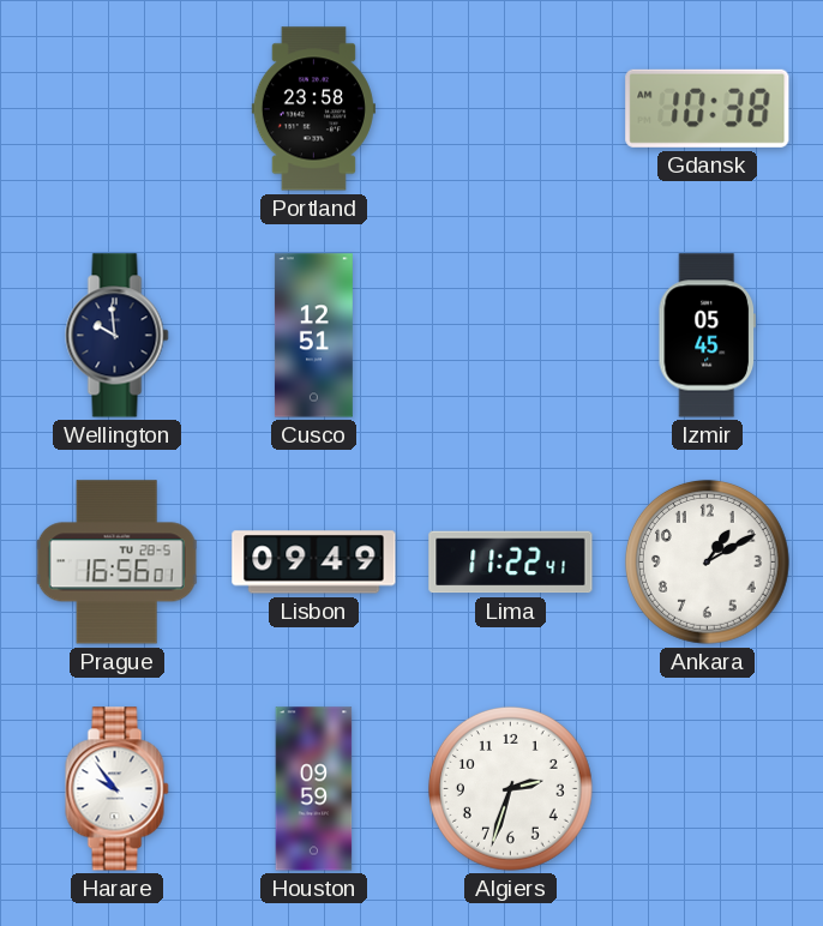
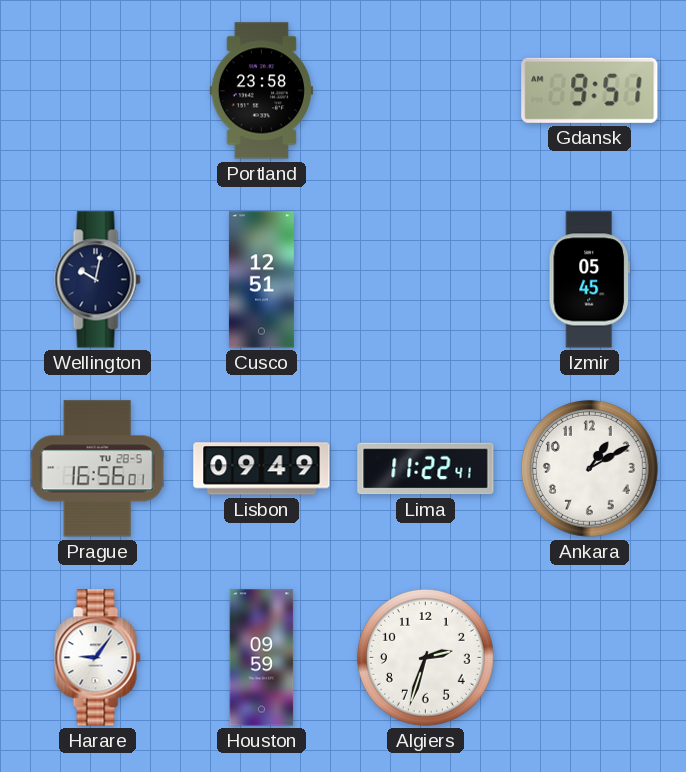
Gdansk: 10:38 -> 9:51 (590, 90)
Wellington: 9:59 -> 10:02 (98, 280)
Harare: 9:54 -> 9:06 (98, 658)
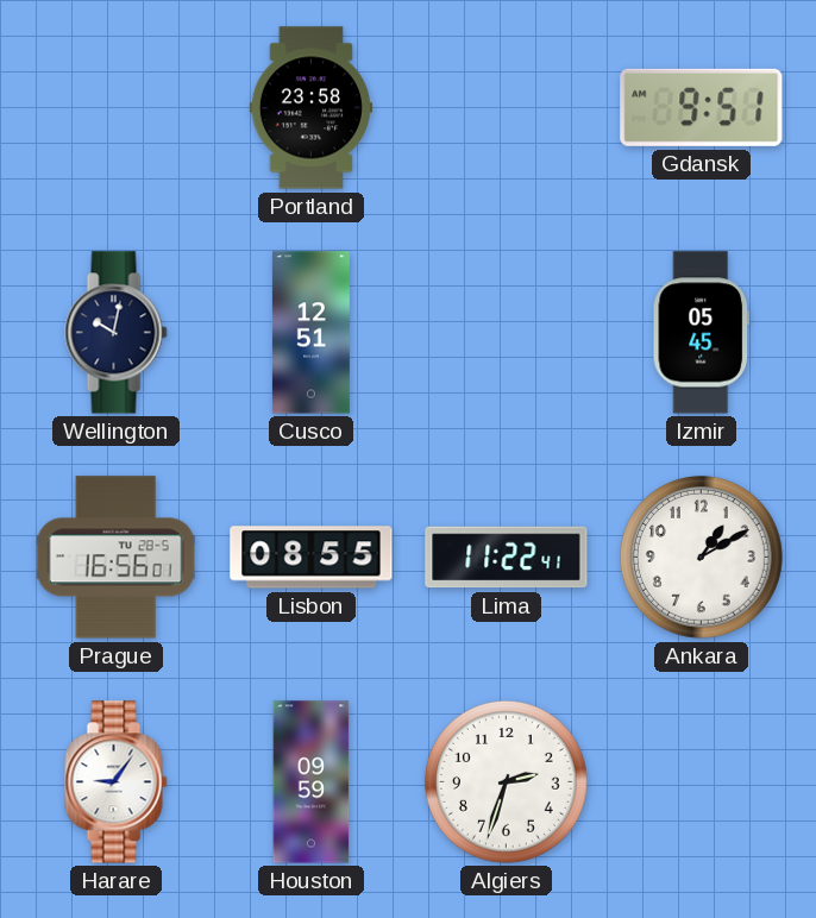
Lisbon: 09:49 -> 08:55 (312, 558)
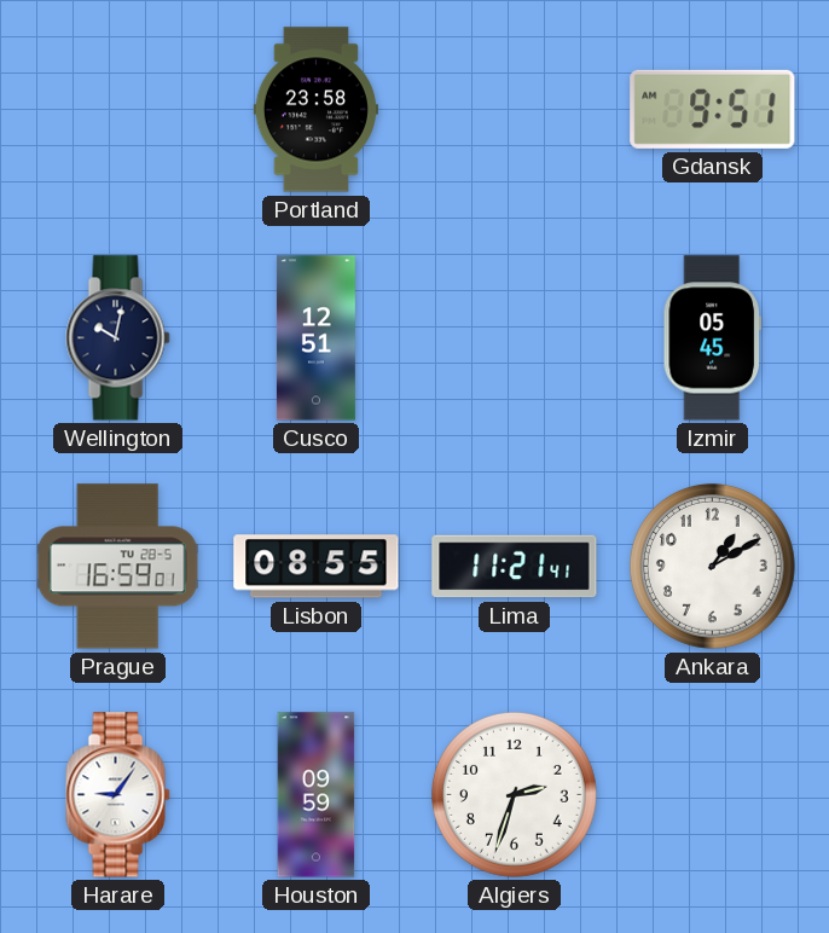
Prague: 16:56 -> 16:59 (118, 567)
Lima: 11:22 -> 11:21 (515, 567)
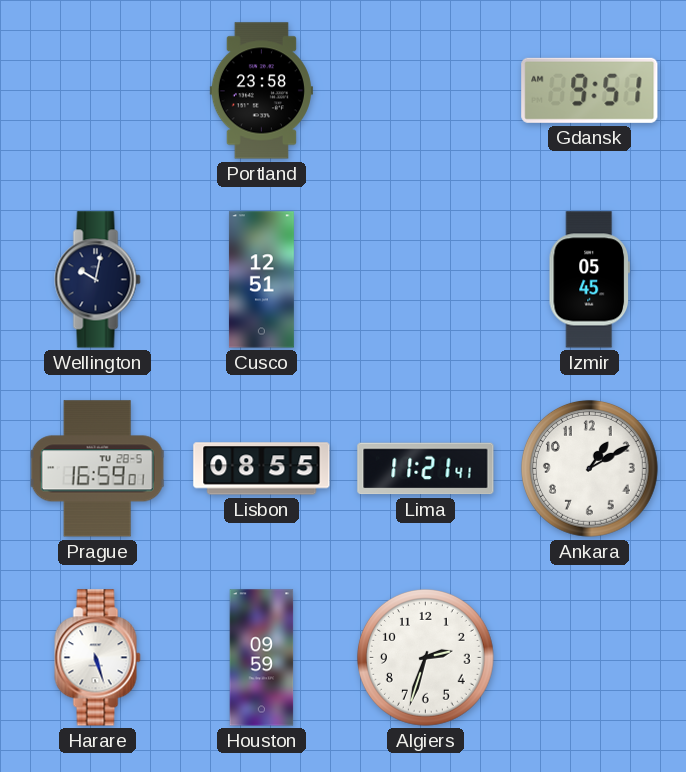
Harare: 9:06 -> 5:27 (98, 658)
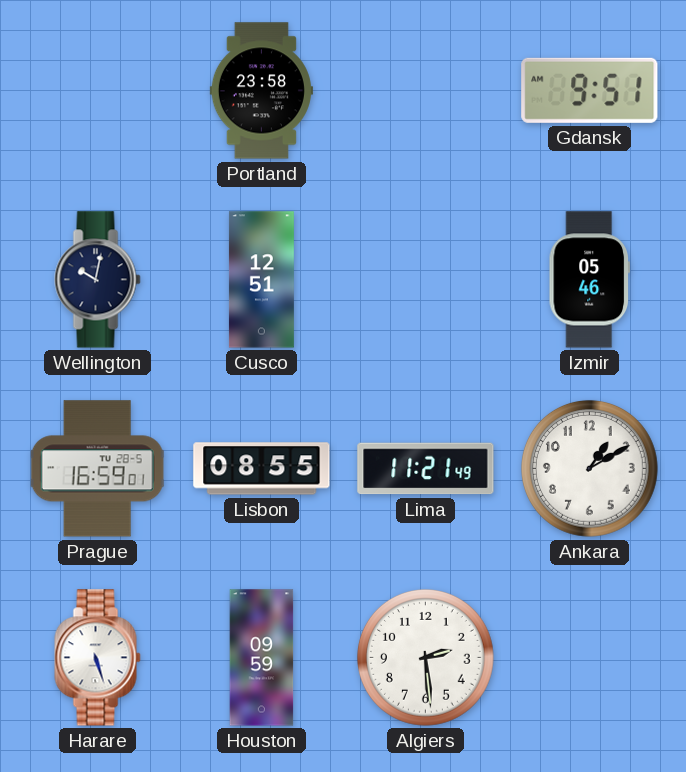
Izmir: 05:45 -> 05:46 (589, 280)
Lima: 11:21:41 -> 11:21:49 (426, 469)
Algiers: 2:33 -> 2:29 (425, 657)
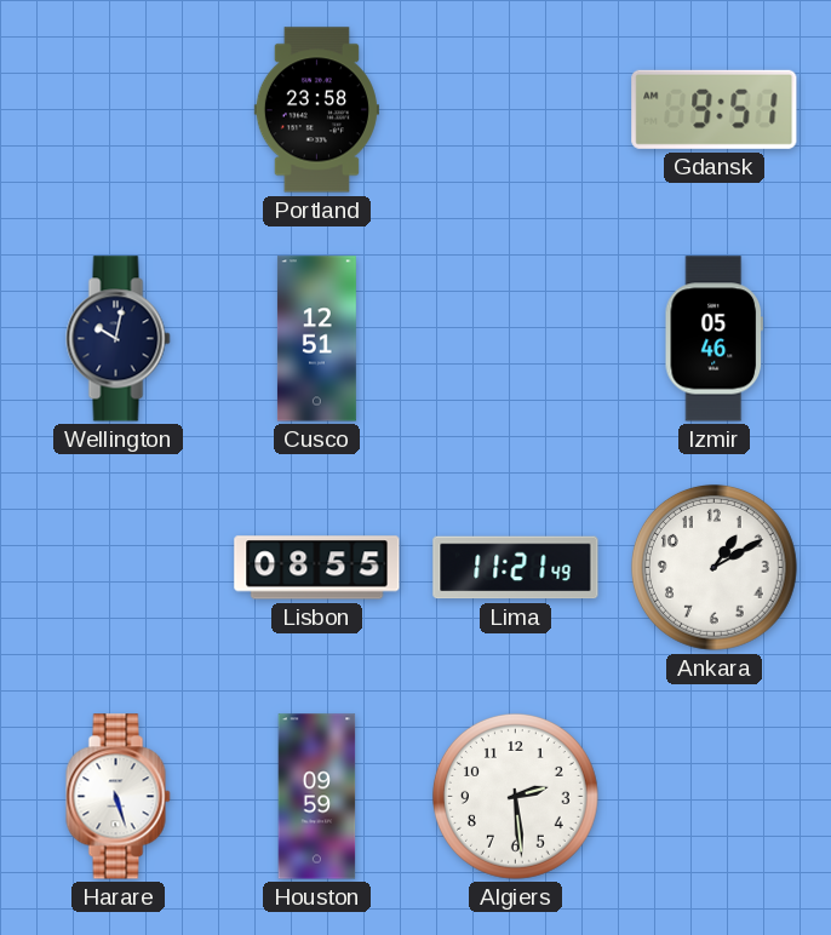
Prague: 16:59 -> none (98, 469)
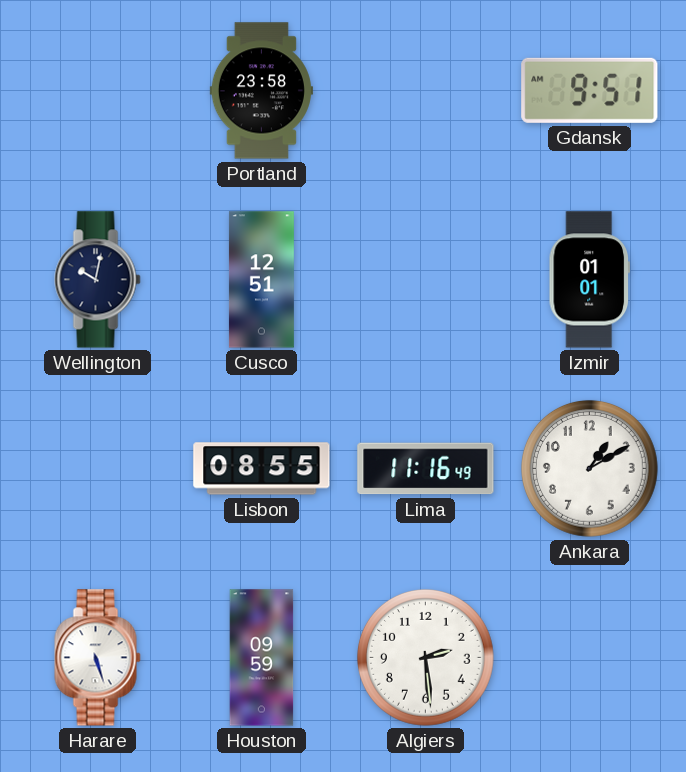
Izmir: 05:46 -> 01:01 (589, 280)
Lima: 11:21 -> 11:16 (426, 469)
